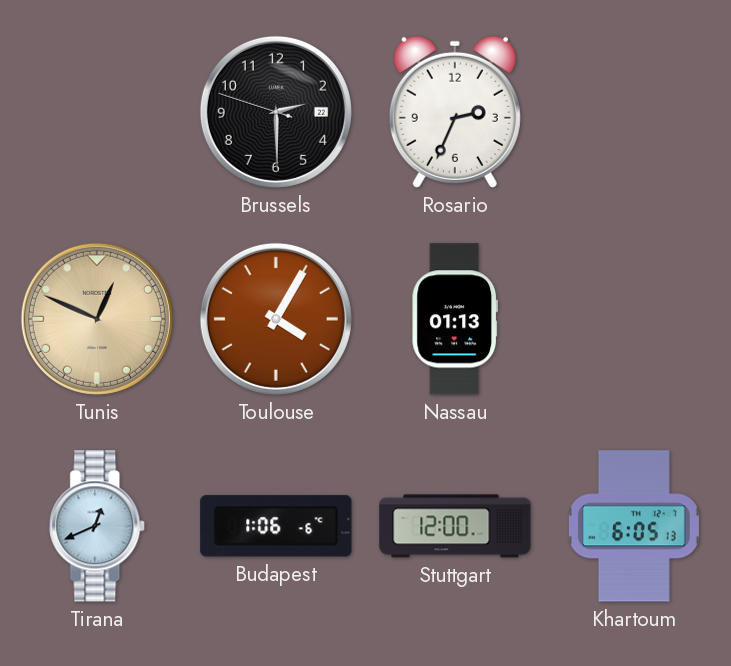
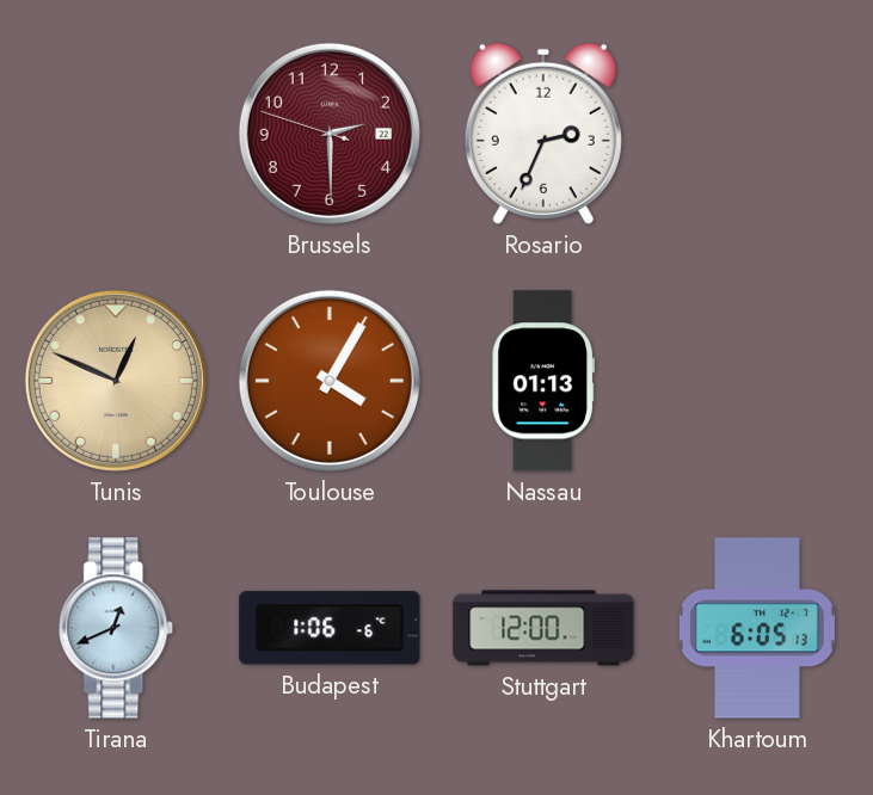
Brussels dial: black -> burgundy (330, 134)
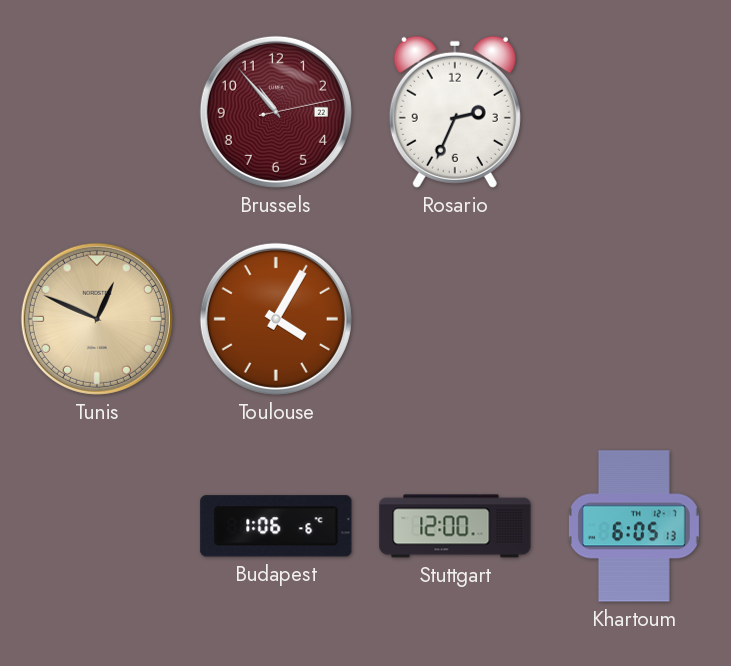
Brussels: 2:29 -> 10:53 (276, 112)
Nassau: 01:13 -> none (542, 381)
Tirana: 12:41 -> none (117, 628)
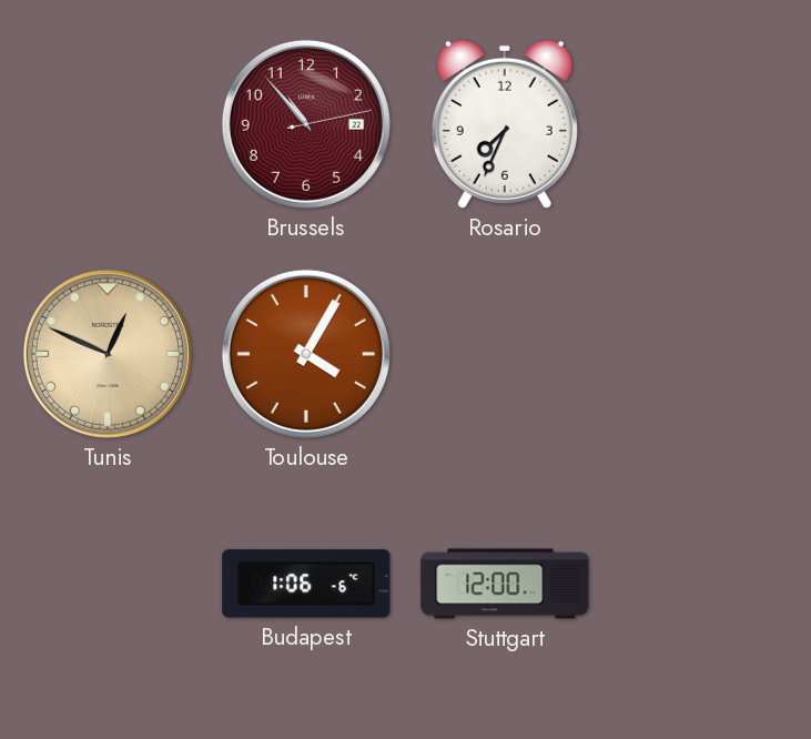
Rosario: 2:34 -> 7:34 (505, 124)
Khartoum: 6:05 -> none (634, 526)
